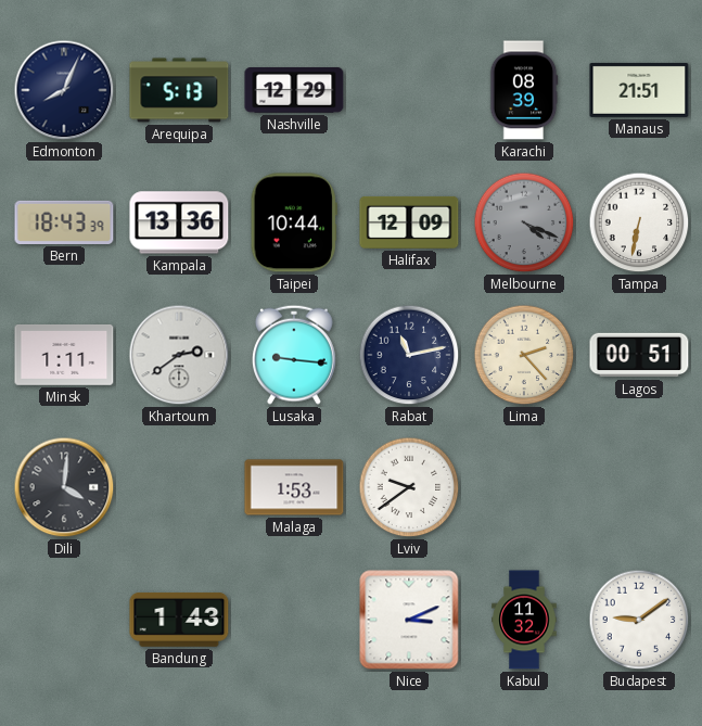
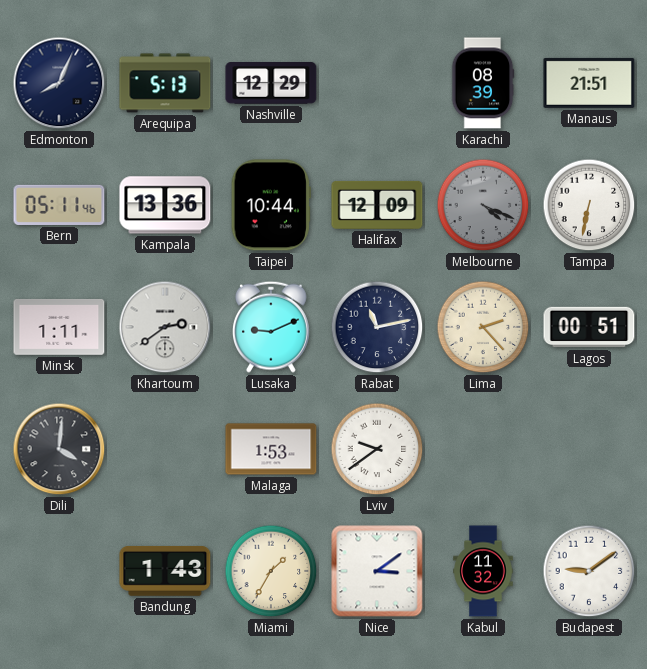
Bern: 18:43 -> 05:11 (59, 205)
Lusaka: 9:16 -> 9:11 (272, 327)
Miami: none -> 1:35 (271, 571)
Nice: 3:11 -> 3:09 (377, 571)
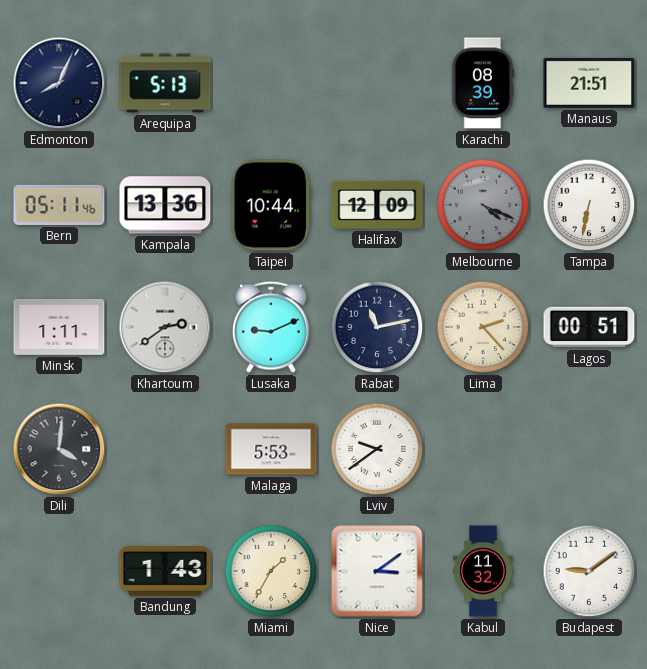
Nashville: 12:29 -> none (271, 83)
Malaga: 1:53 -> 5:53 (271, 449)
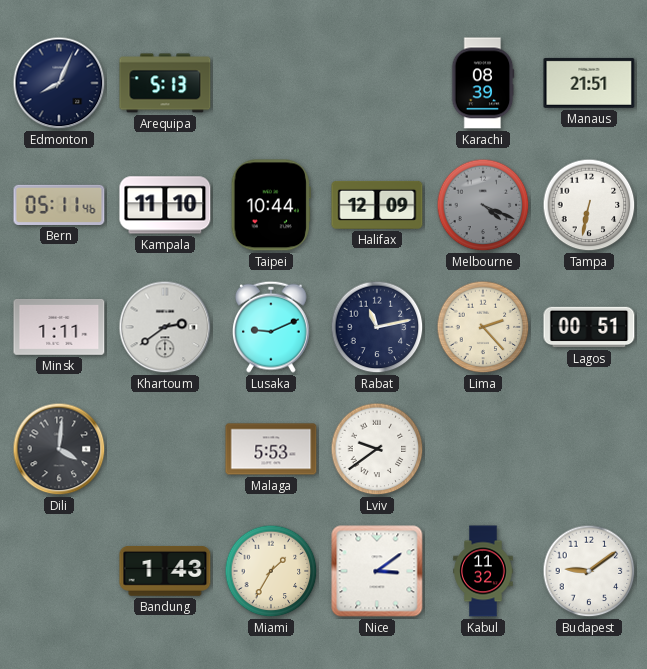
Kampala: 13:36 -> 11:10 (165, 205)
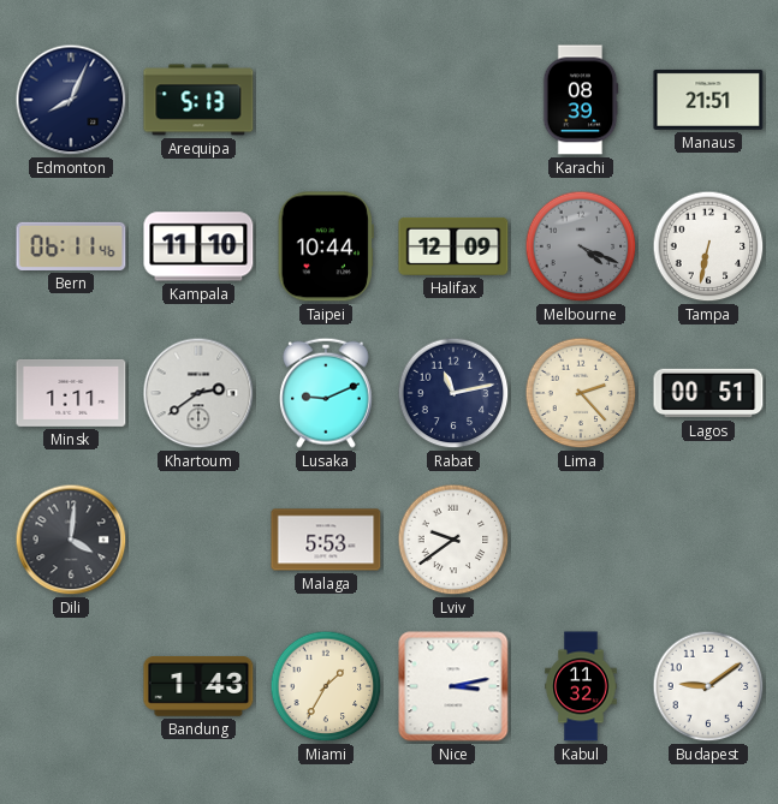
Bern: 05:11 -> 06:11 (71, 246)
Nice: 3:09 -> 3:13 (453, 686)
